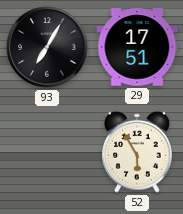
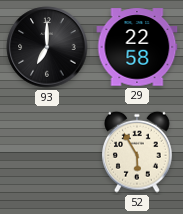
93: 7:05 -> 7:00 (47, 47)
29: 17:51 -> 22:58 (137, 47)
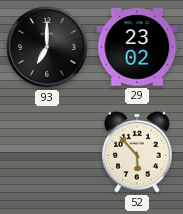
29: 22:58 -> 23:02 (137, 47)
52: 5:55 -> 5:53 (138, 152)
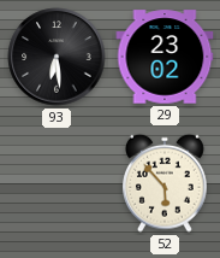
93: 7:00 -> 6:29 (57, 57)
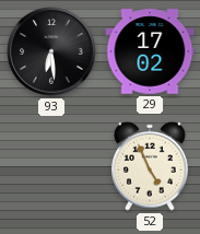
29: 23:02 -> 17:02 (150, 51)
52: 5:53 -> 4:56 (151, 166)
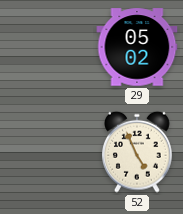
93: 6:29 -> none (51, 51)
29: 17:02 -> 05:02 (137, 47)
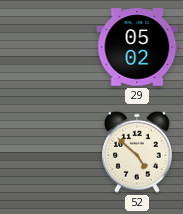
52: 4:56 -> 4:52 (138, 152)
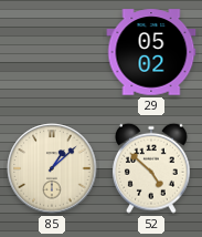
85: none -> 1:08 (52, 168)
